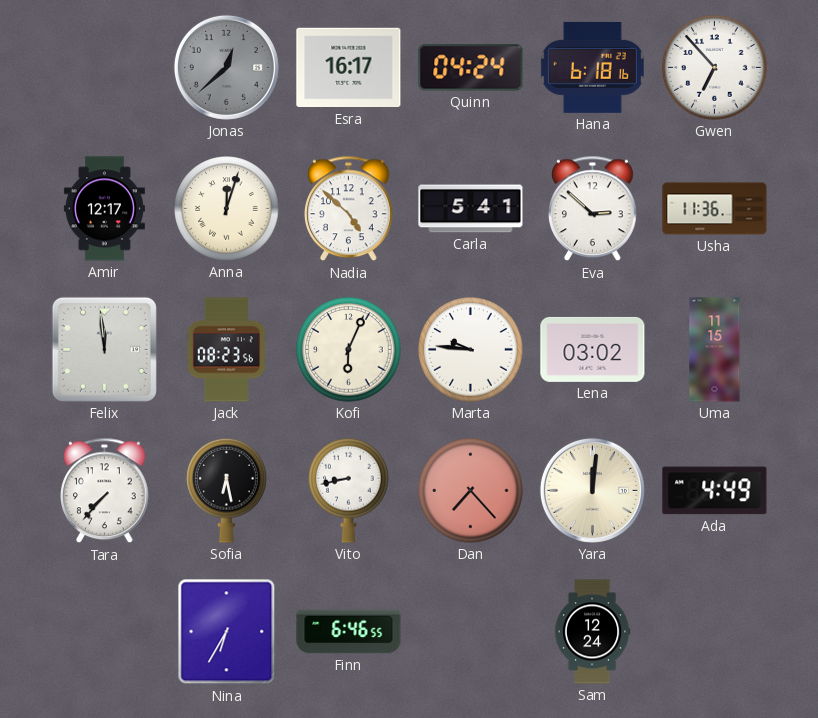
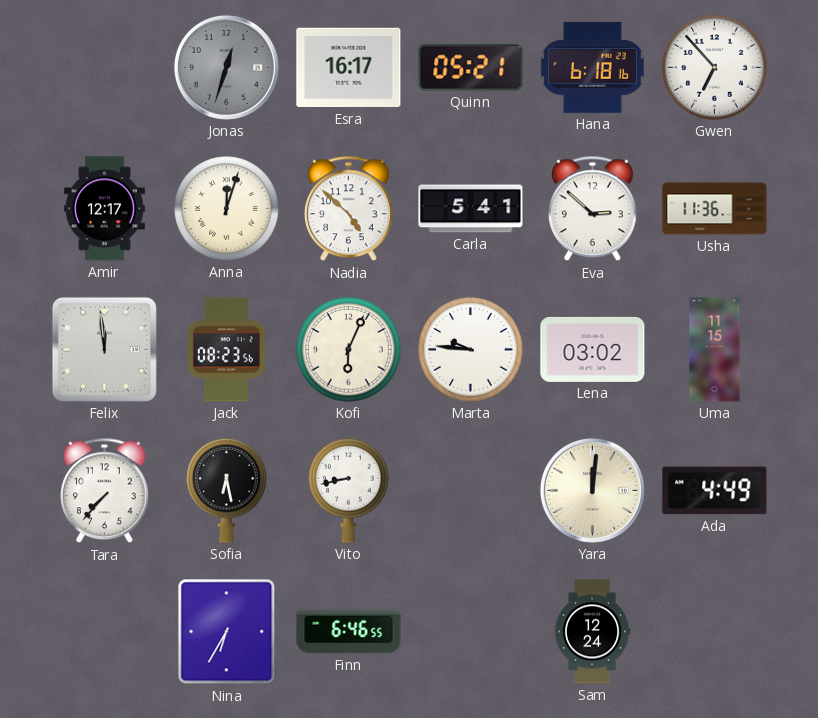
Jonas: 12:38 -> 12:33 (226, 67)
Quinn: 04:24 -> 05:21 (471, 68)
Dan: 7:23 -> none (471, 491)
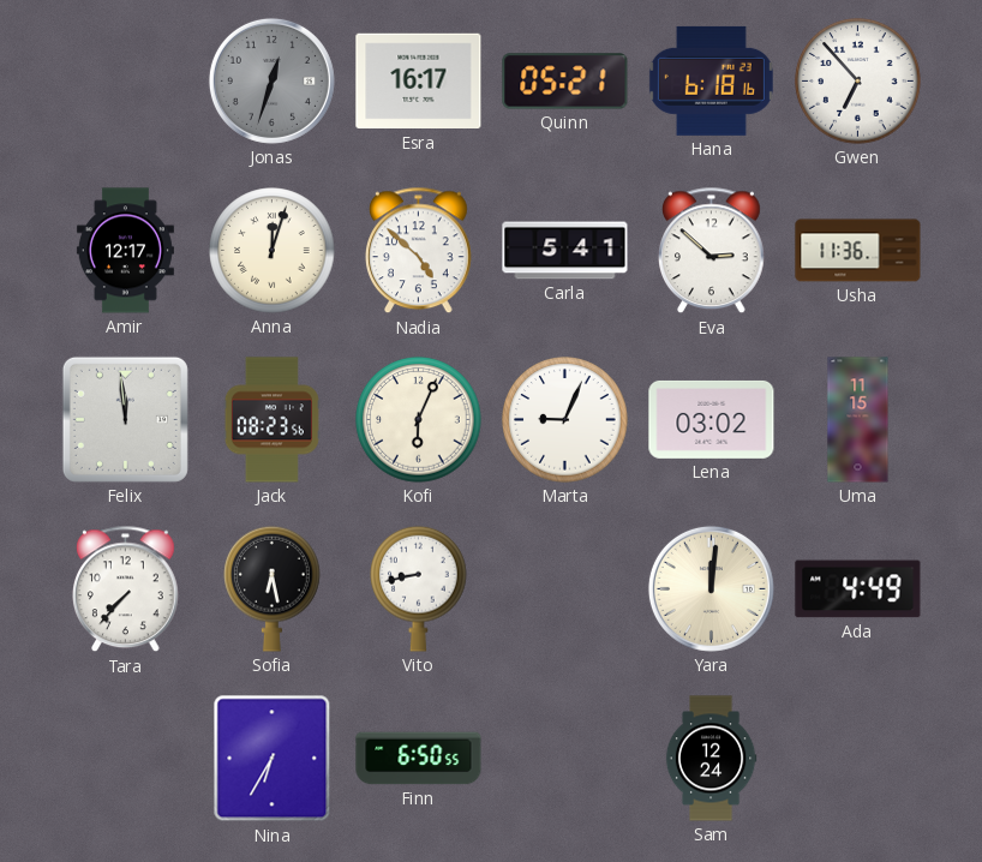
Marta: 9:46 -> 9:04 (565, 420)
Finn: 6:46 -> 6:50 (419, 759)
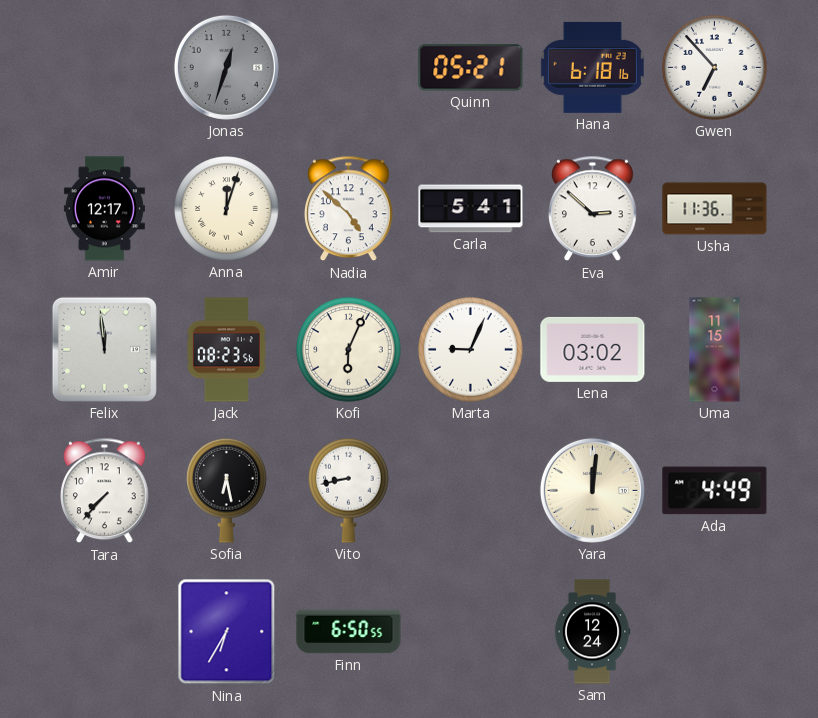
Esra: 16:17 -> none (419, 82)
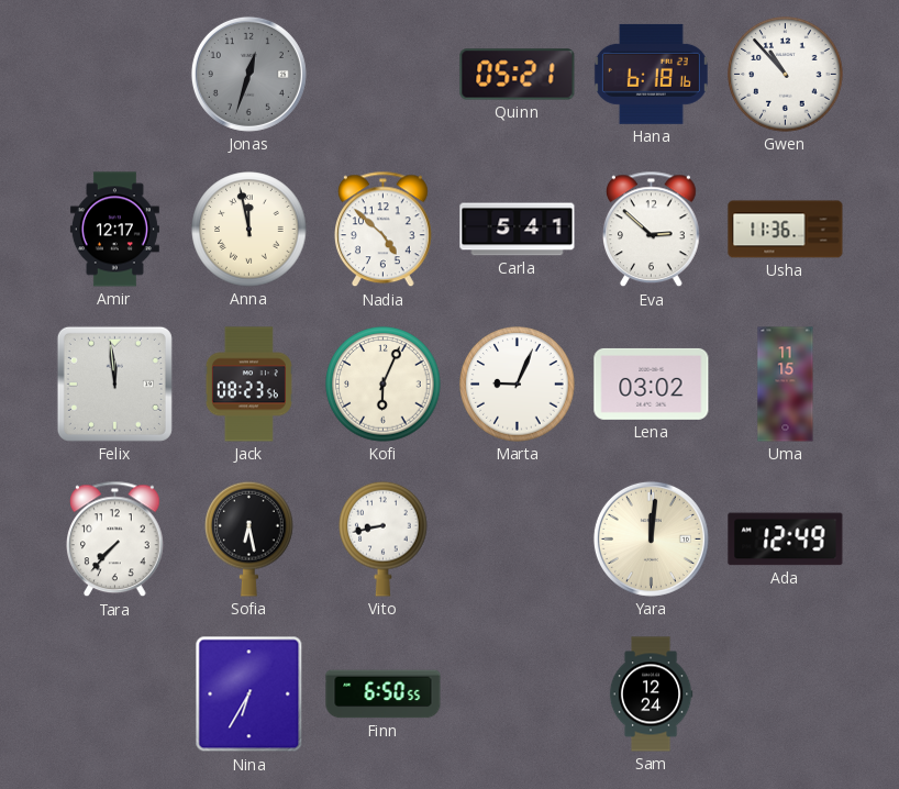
Gwen: 6:53 -> 10:53 (786, 75)
Anna: 12:03 -> 11:58 (249, 230)
Ada: 4:49 -> 12:49 (786, 540)
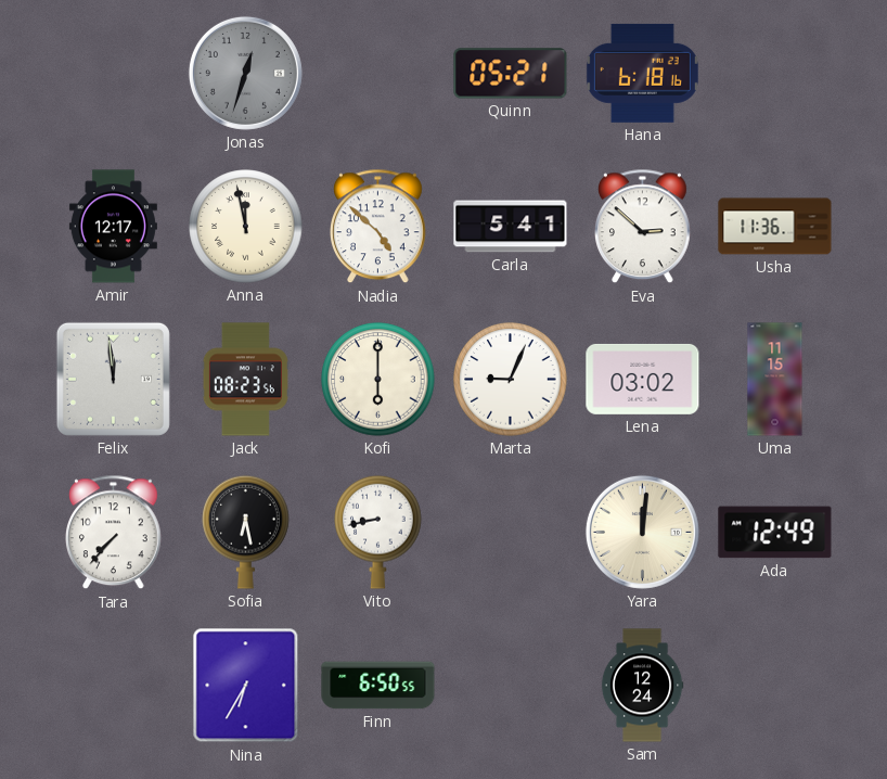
Gwen: 10:53 -> none (786, 75)
Kofi: 6:04 -> 6:00 (378, 380)
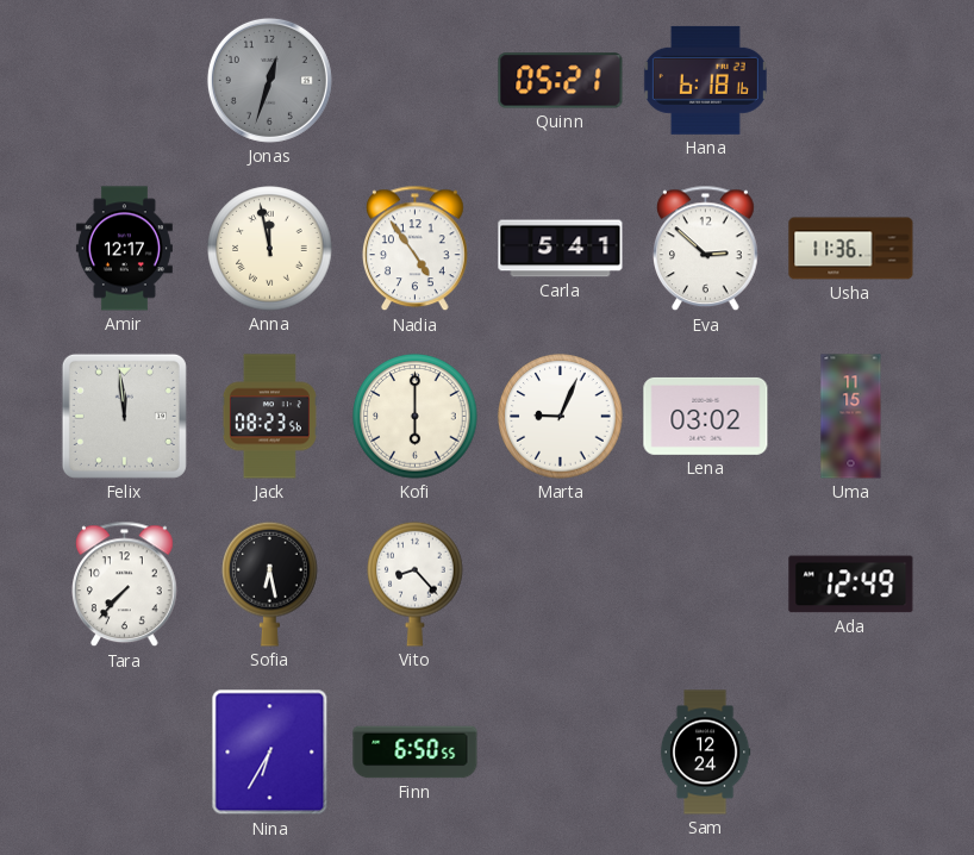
Nadia: 4:52 -> 4:54 (416, 249)
Vito: 8:43 -> 8:23 (416, 583)
Yara: 12:01 -> none (642, 532)
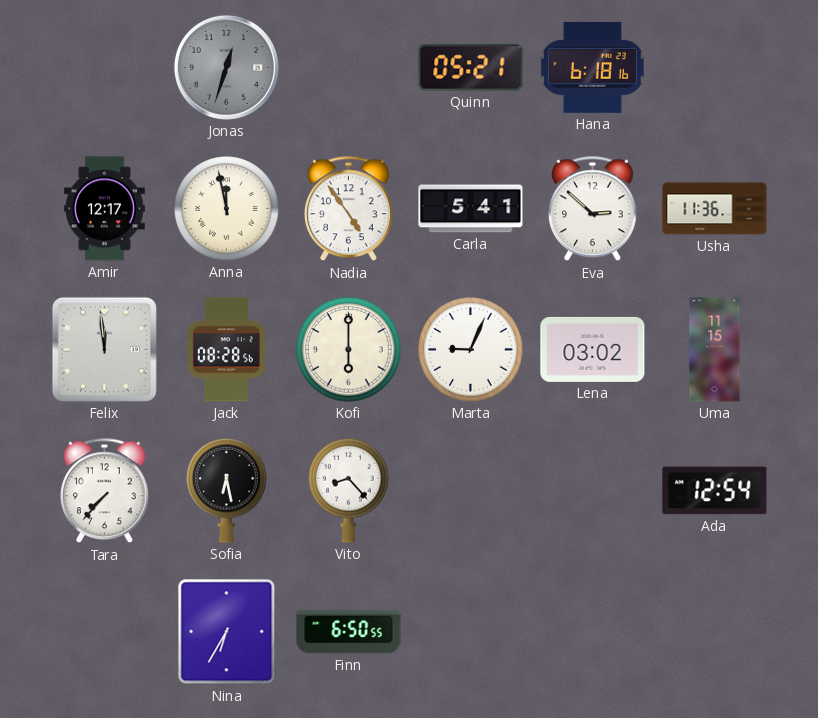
Jack: 08:23 -> 08:28 (226, 350)
Ada: 12:49 -> 12:54 (715, 491)
Sam: 12:24 -> none (705, 753)
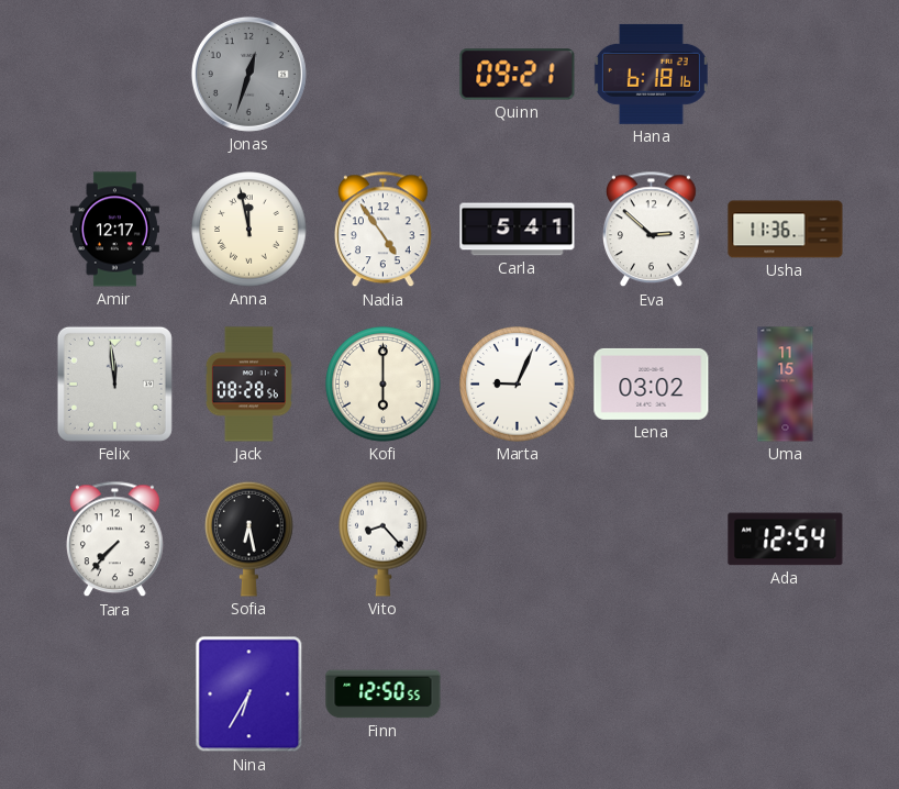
Quinn: 05:21 -> 09:21 (518, 75)
Finn: 6:50 -> 12:50 (384, 694)
